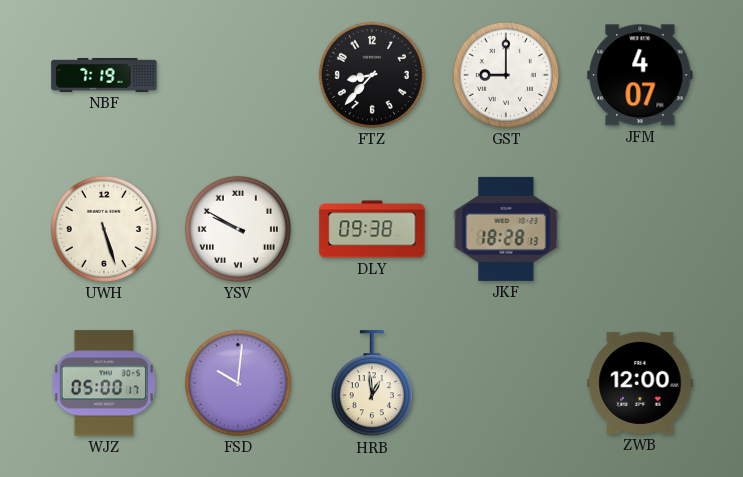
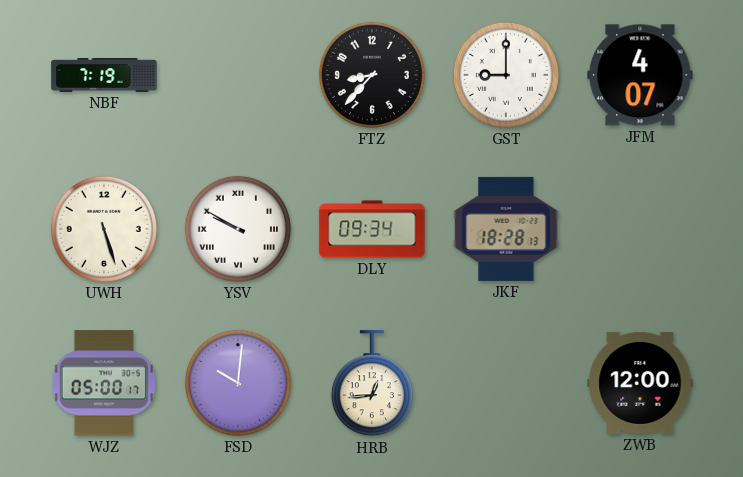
DLY: 09:38 -> 09:34 (372, 229)
HRB: 12:59 -> 12:44 (372, 384)
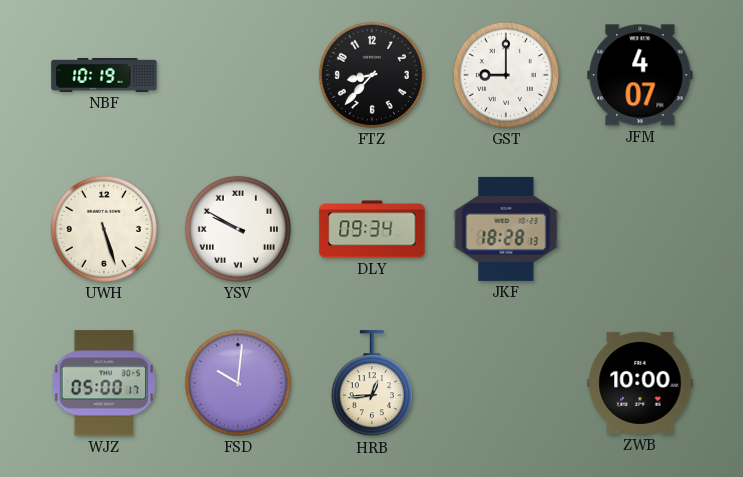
NBF: 7:19 -> 10:19 (104, 76)
ZWB: 12:00 -> 10:00 (640, 383)
